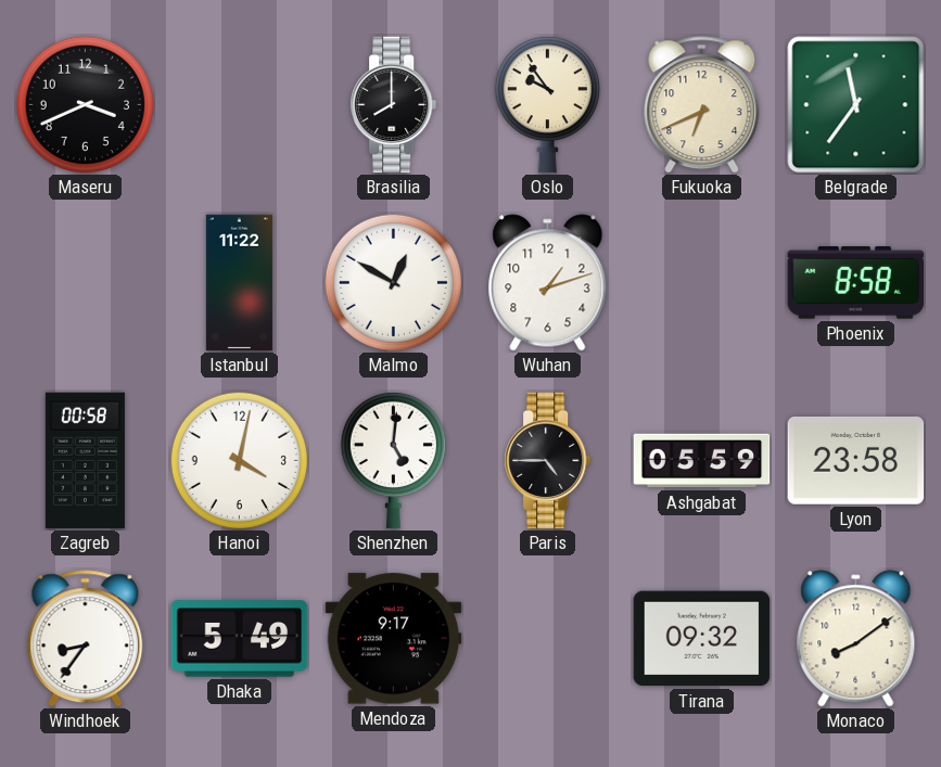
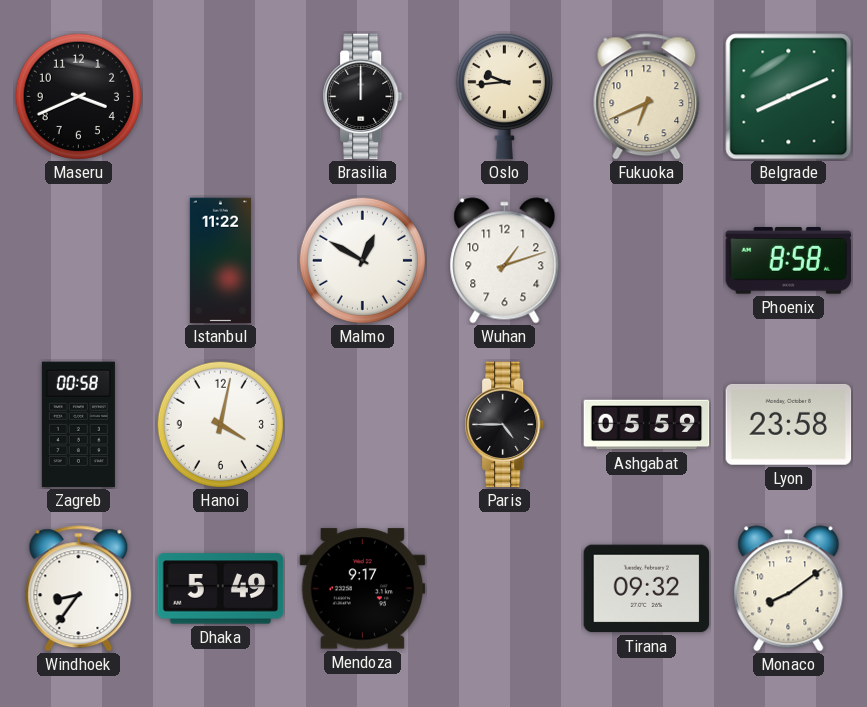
Brasilia: 8:00 -> 12:00 (363, 97)
Oslo: 9:54 -> 9:44 (504, 96)
Belgrade: 11:36 -> 8:11 (789, 97)
Shenzhen: 5:01 -> none (393, 460)
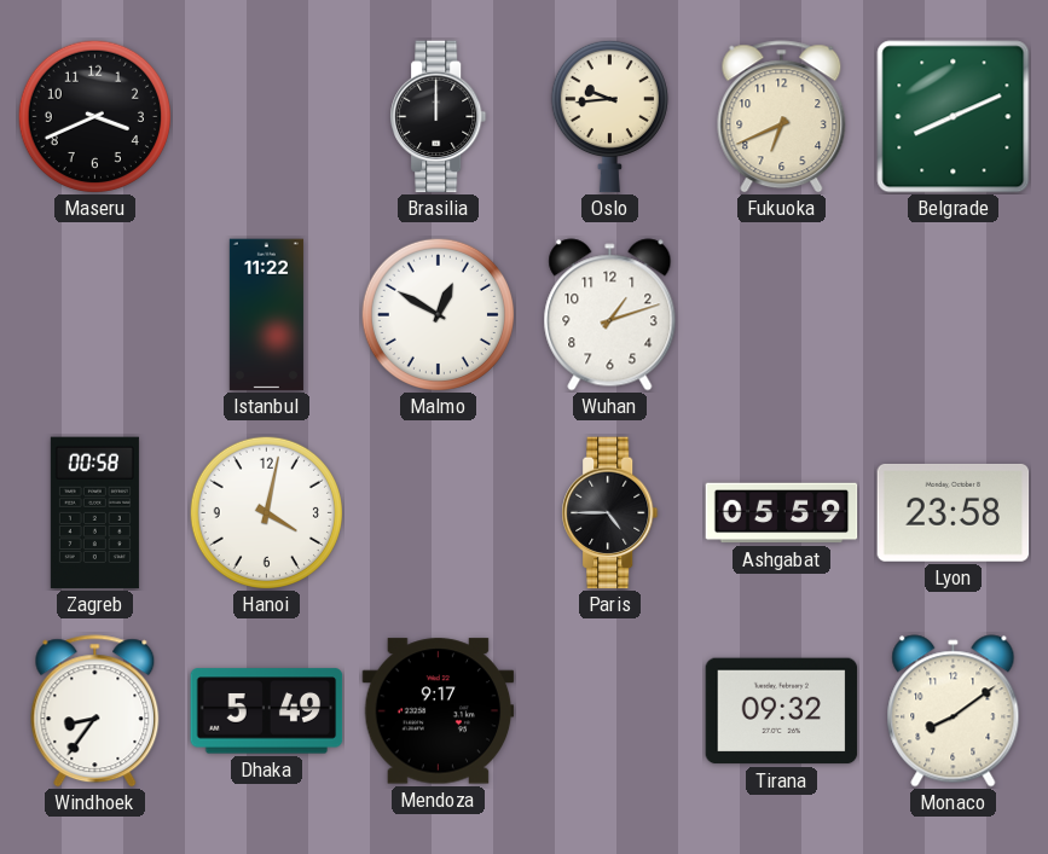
Phoenix: 8:58 -> none (789, 261)
